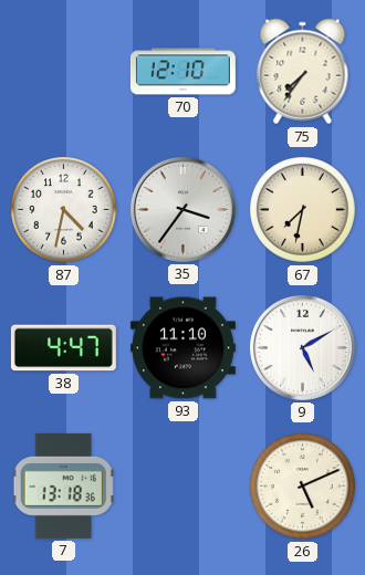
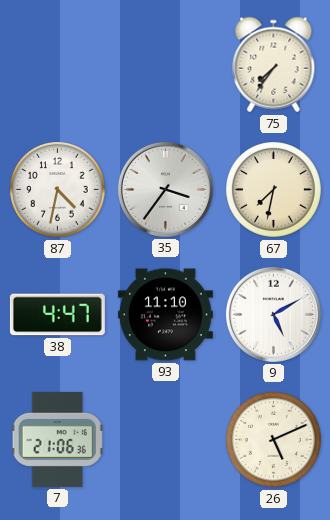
70: 12:10 -> none (182, 72)
7: 13:18 -> 21:06 (58, 439)
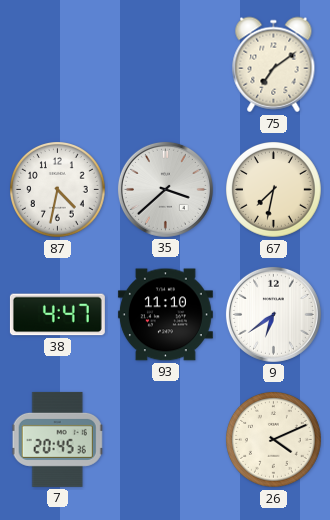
75: 7:36 -> 7:09 (274, 65)
35: 3:36 -> 3:38 (165, 189)
9: 5:10 -> 6:39 (273, 314)
7: 21:06 -> 20:45 (58, 439)
26: 5:11 -> 4:11 (274, 440)
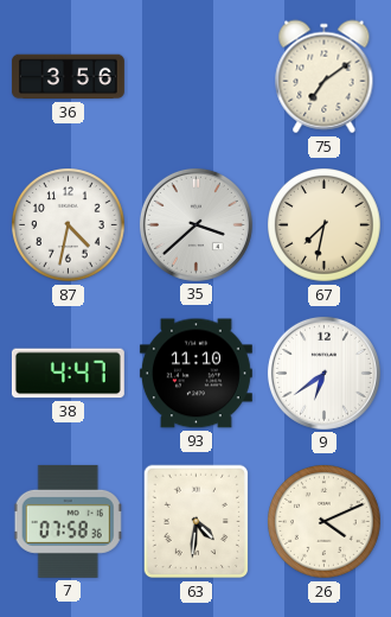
36: none -> 3:56 (68, 77)
7: 20:45 -> 07:58 (69, 521)
63: none -> 4:31 (197, 522)
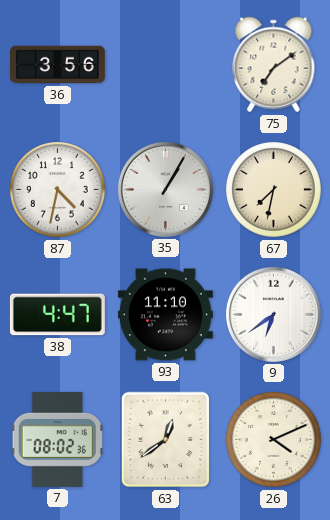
35: 3:38 -> 1:05 (165, 189)
7: 07:58 -> 08:02 (58, 439)
63: 4:31 -> 12:39 (166, 440)
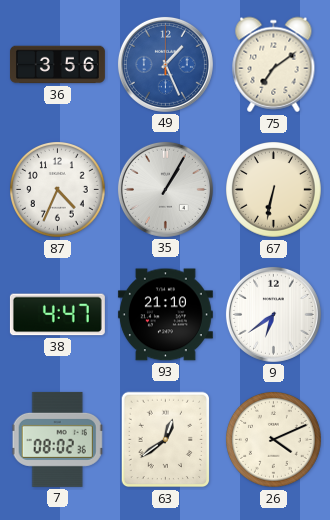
49: none -> 1:26 (165, 64)
87: 4:32 -> 4:34 (58, 190)
67: 7:32 -> 6:32 (274, 190)
93: 11:10 -> 21:10 (165, 315)
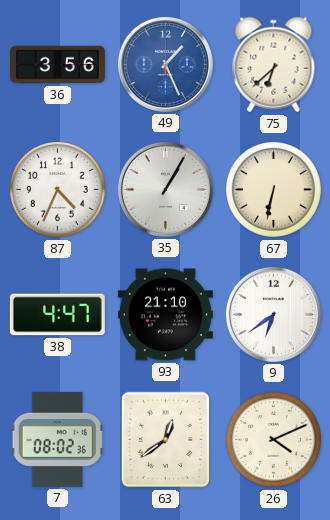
75: 7:09 -> 6:38 (274, 65)
